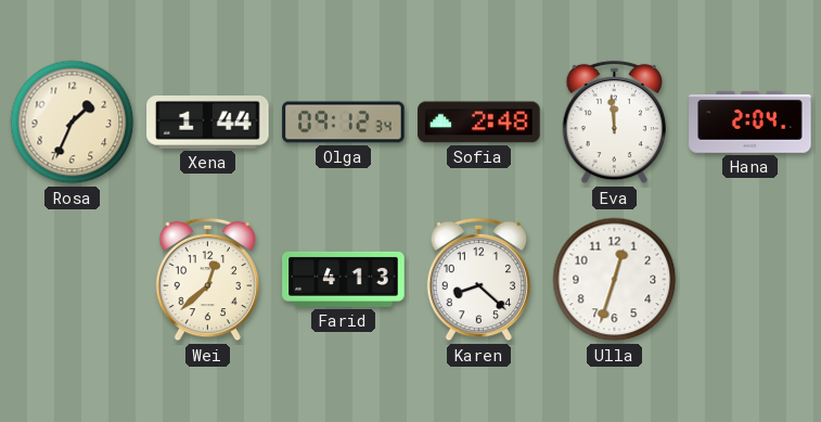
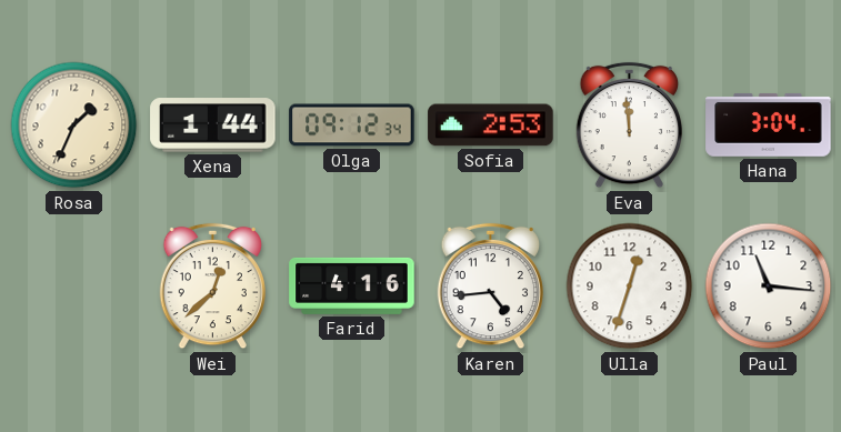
Sofia: 2:48 -> 2:53 (491, 125)
Hana: 2:04 -> 3:04 (769, 124)
Farid: 4:13 -> 4:16 (352, 285)
Karen: 8:22 -> 4:44 (490, 287)
Paul: none -> 11:16 (769, 287)
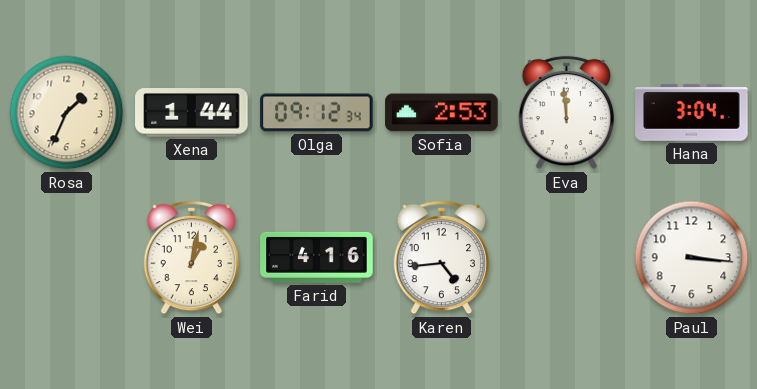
Wei: 12:38 -> 1:02 (191, 258)
Ulla: 12:33 -> none (630, 287)
Paul: 11:16 -> 3:16 (692, 258)
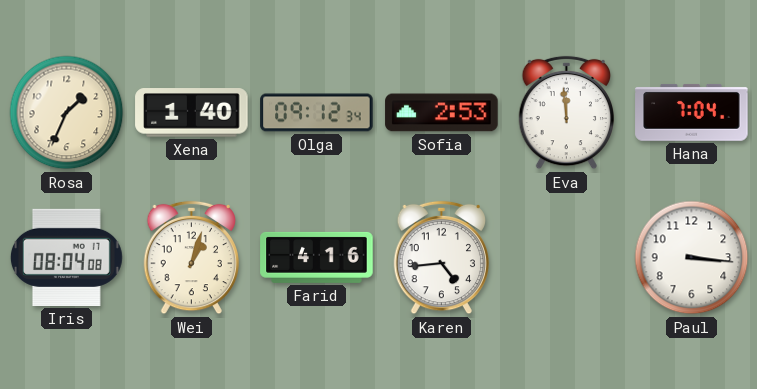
Xena: 1:44 -> 1:40 (192, 113)
Hana: 3:04 -> 7:04 (692, 112)
Iris: none -> 08:04 (66, 257)
Wei: 1:02 -> 1:03 (191, 258)
